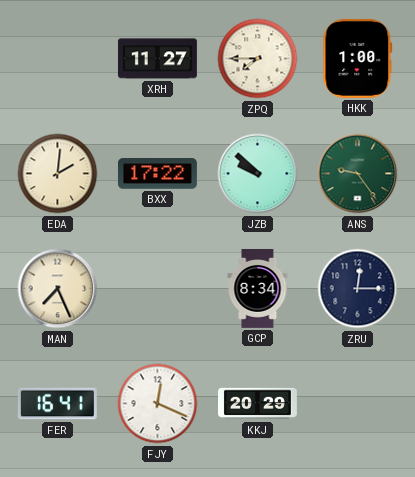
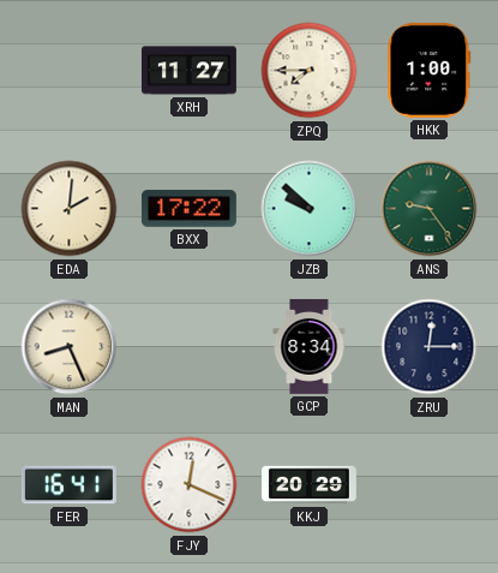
MAN: 7:26 -> 8:26 (70, 347)
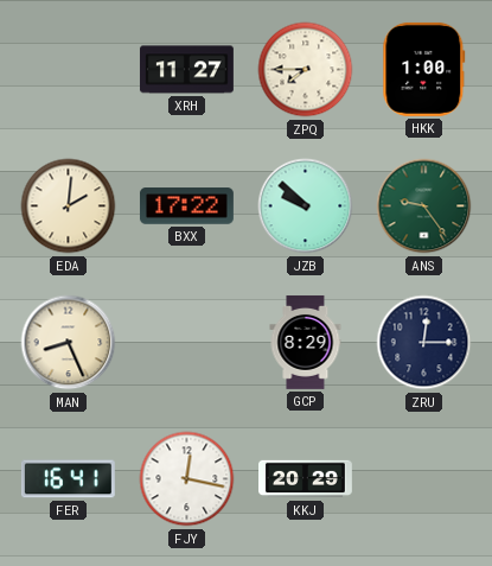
GCP: 8:34 -> 8:29 (306, 342)
FJY: 12:19 -> 12:17 (187, 479)
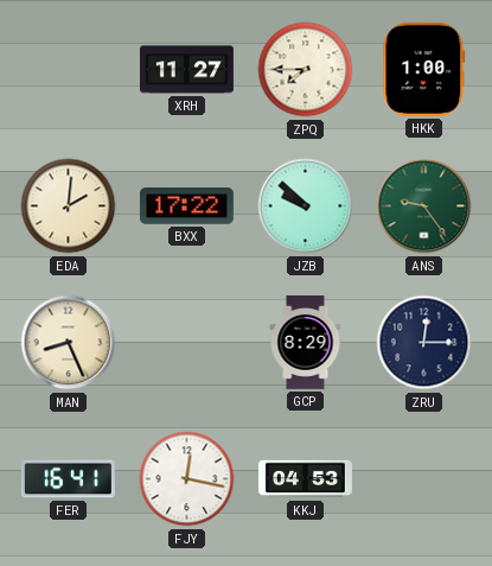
KKJ: 20:29 -> 04:53 (306, 479)
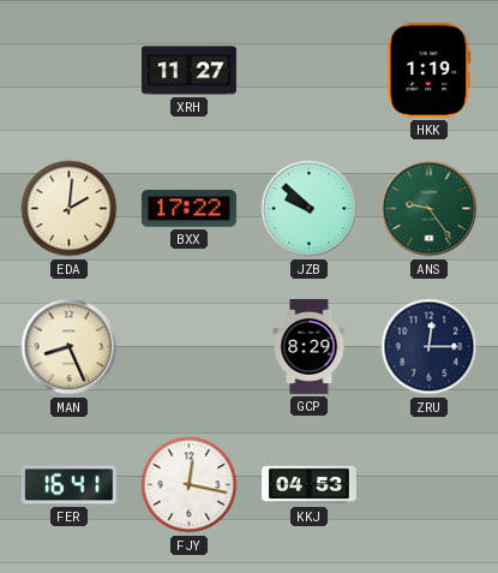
ZPQ: 7:45 -> none (306, 70)
HKK: 1:00 -> 1:19 (430, 70)
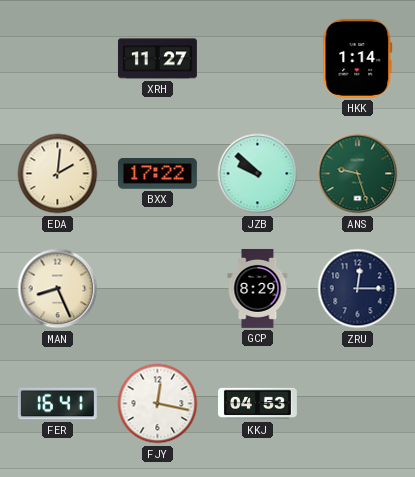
HKK: 1:19 -> 1:14 (358, 58)
ANS: 9:24 -> 9:27 (358, 174)
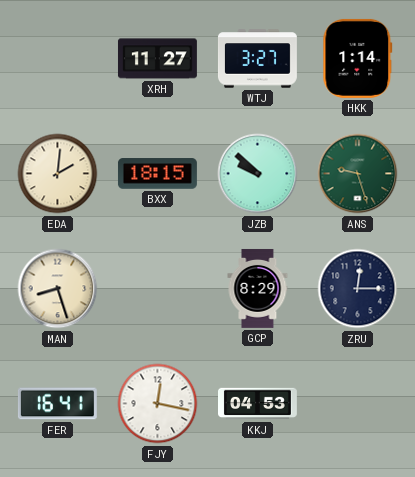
WTJ: none -> 3:27 (257, 59)
BXX: 17:22 -> 18:15 (157, 174)
MAN: 8:26 -> 8:27 (58, 289)
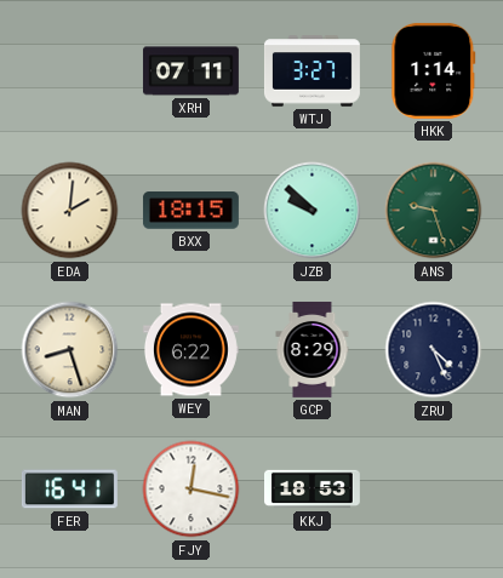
XRH: 11:27 -> 07:11 (190, 71)
WEY: none -> 6:22 (190, 350)
ZRU: 12:15 -> 4:26 (434, 350)
KKJ: 04:53 -> 18:53 (313, 490)
